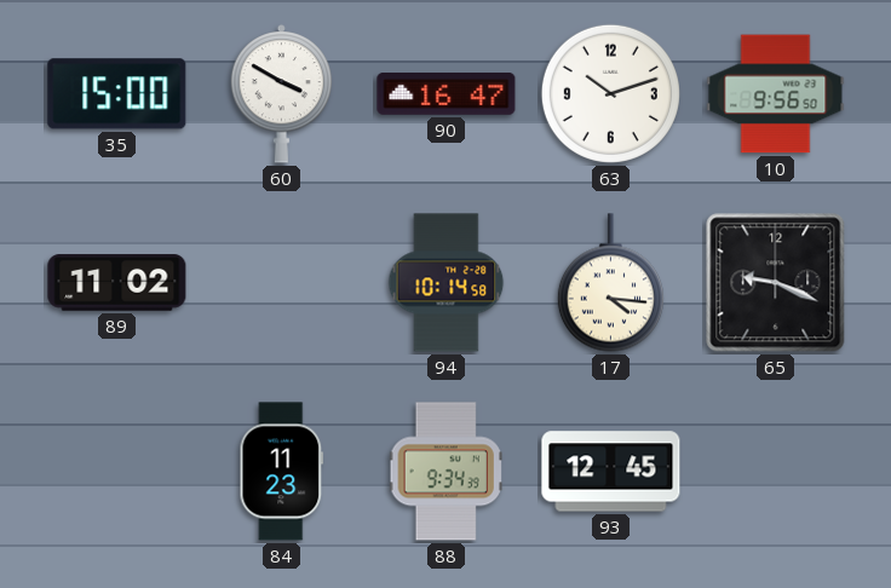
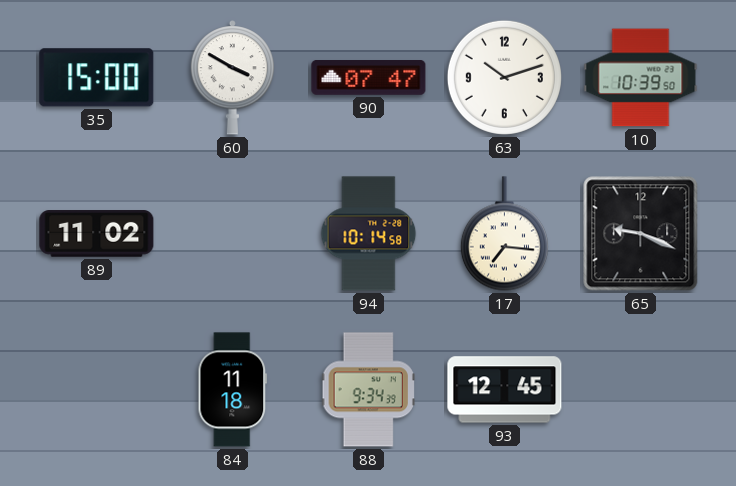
90: 16:47 -> 07:47 (369, 78)
10: 9:56 -> 10:39 (641, 78)
17: 4:16 -> 7:16 (504, 234)
84: 11:23 -> 11:18 (233, 390)
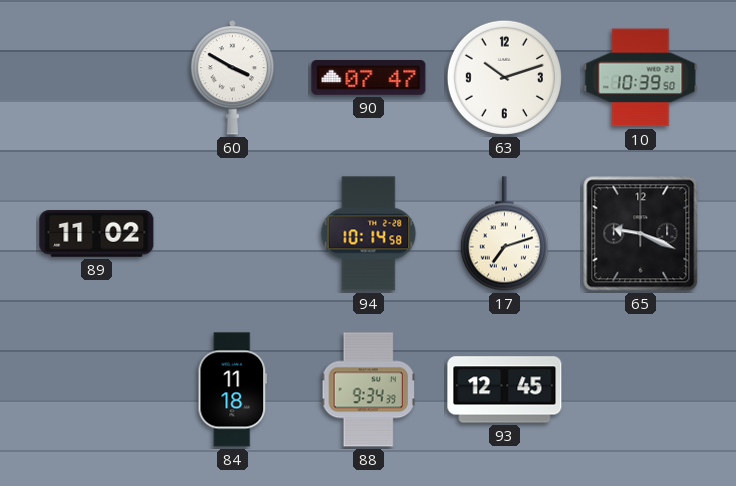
35: 15:00 -> none (97, 78)
17: 7:16 -> 7:12 (504, 234)
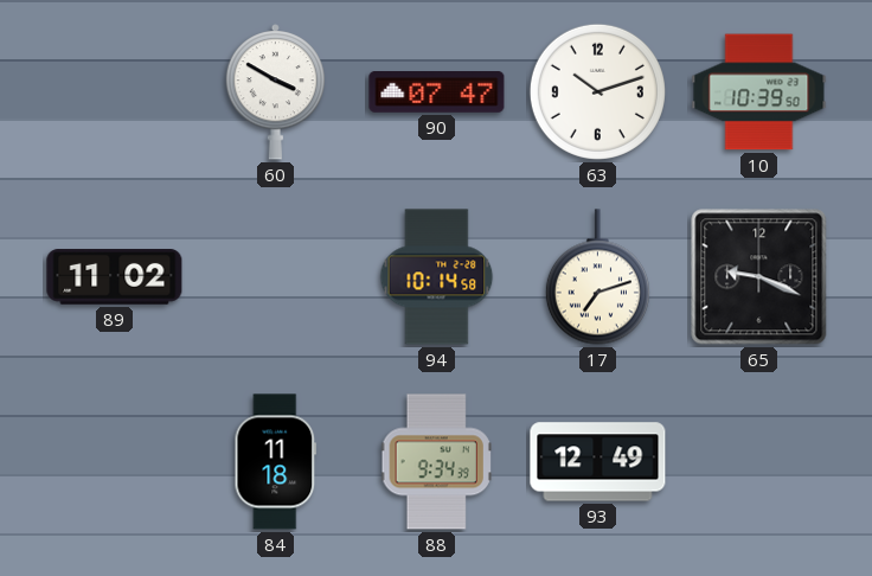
93: 12:45 -> 12:49 (598, 462)
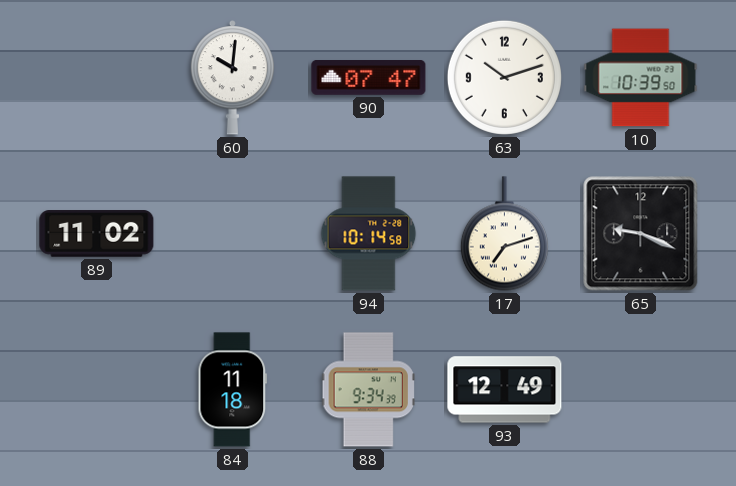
60: 3:50 -> 10:01 (233, 78)
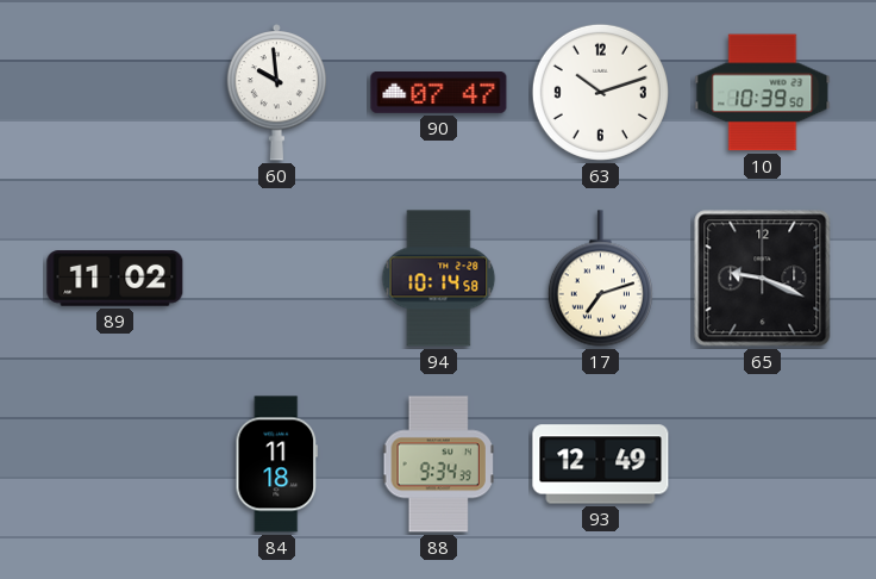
60: 10:01 -> 9:59 (277, 93)
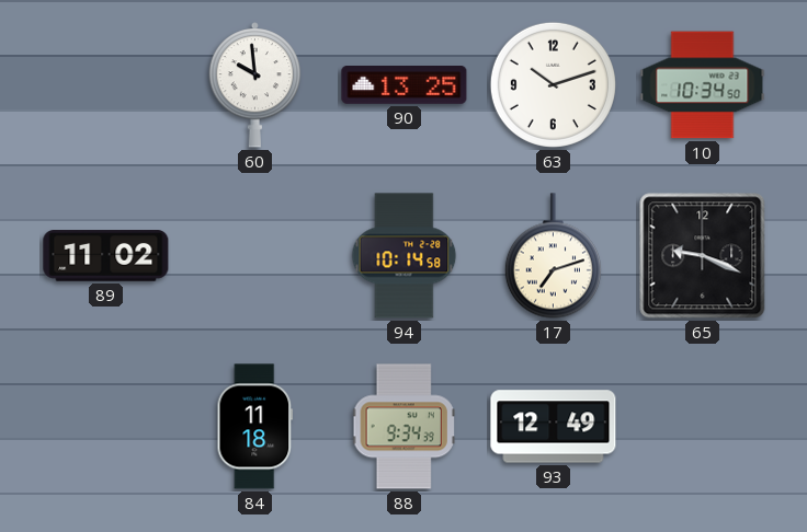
90: 07:47 -> 13:25 (405, 85)
10: 10:39 -> 10:34 (703, 85)
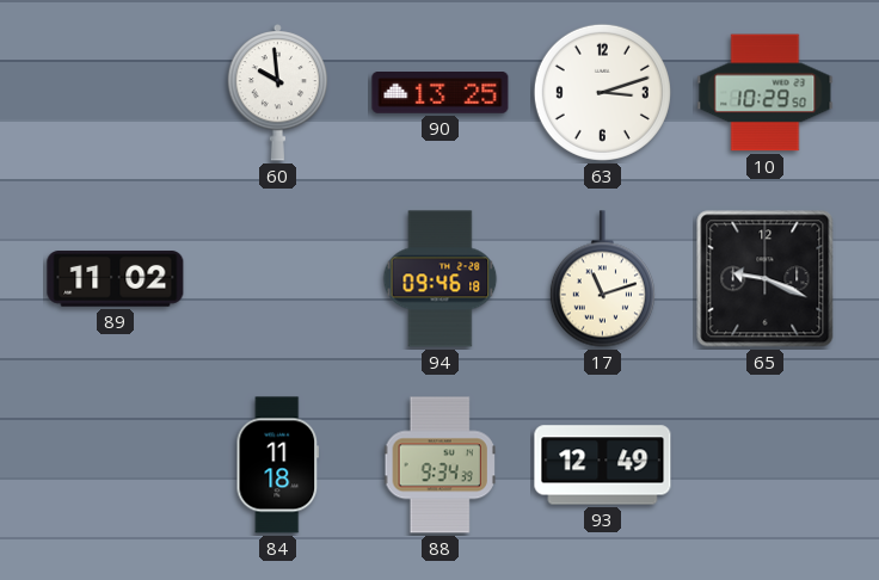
63: 10:12 -> 3:12 (602, 92)
10: 10:34 -> 10:29 (766, 93)
94: 10:14 -> 09:46 (441, 279)
17: 7:12 -> 11:12 (602, 279)
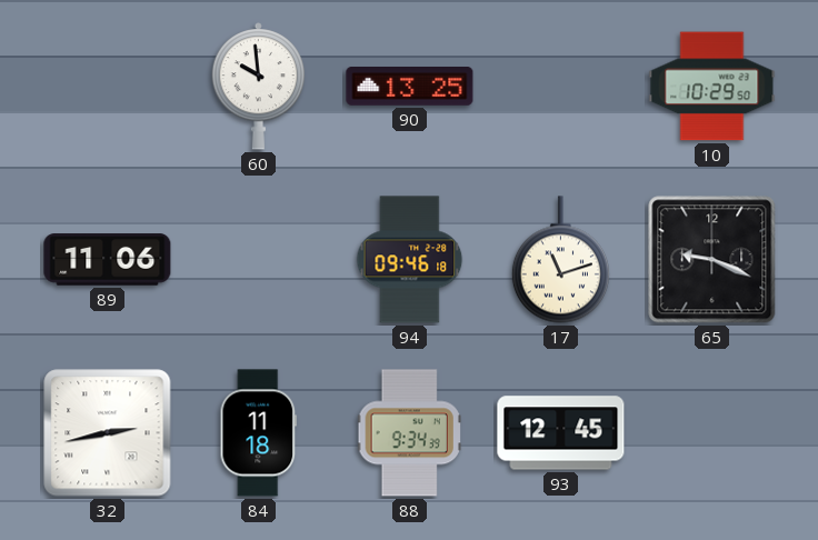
63: 3:12 -> none (602, 92)
89: 11:02 -> 11:06 (108, 260)
32: none -> 2:43 (108, 433)
93: 12:49 -> 12:45 (561, 433)
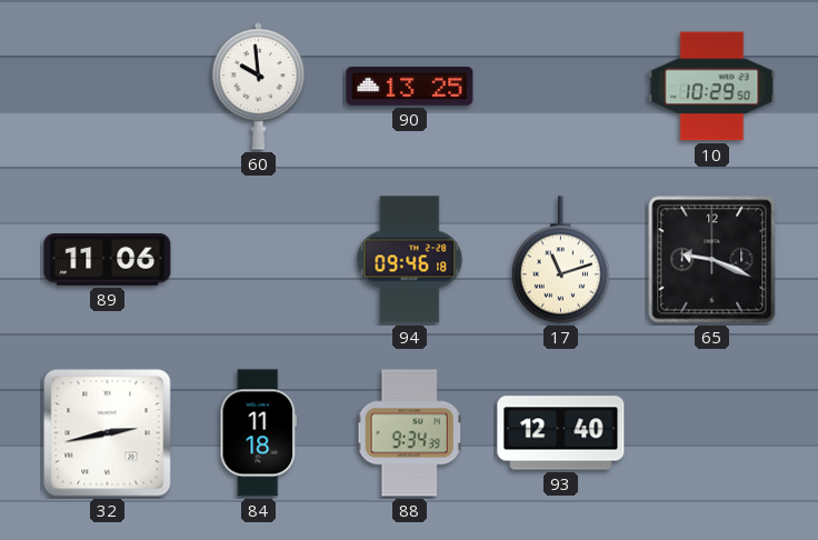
93: 12:45 -> 12:40 (561, 433)
